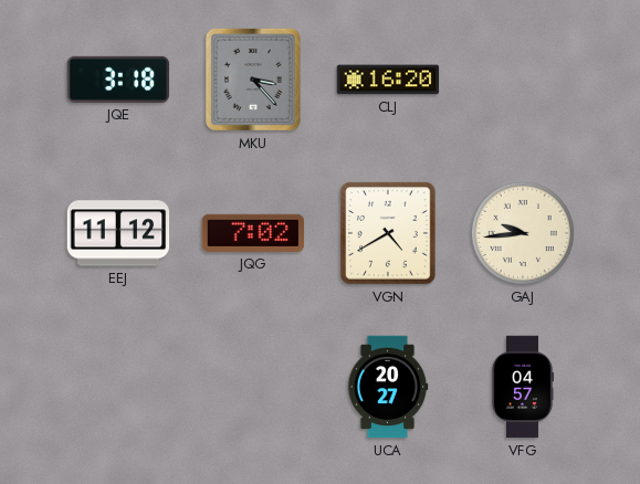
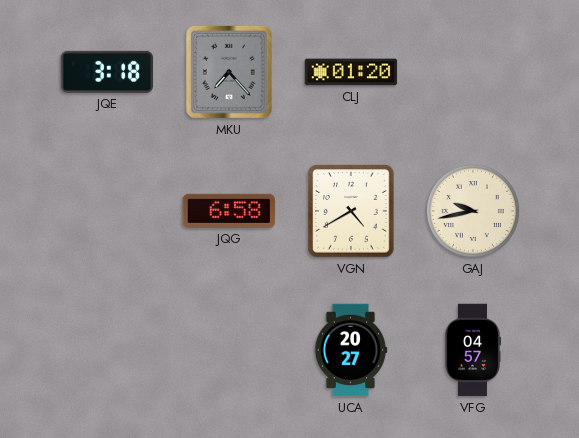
MKU: 3:23 -> 7:23 (229, 72)
CLJ: 16:20 -> 01:20 (351, 72)
EEJ: 11:12 -> none (118, 233)
JQG: 7:02 -> 6:58 (229, 211)
GAJ: 9:44 -> 9:43 (473, 211)
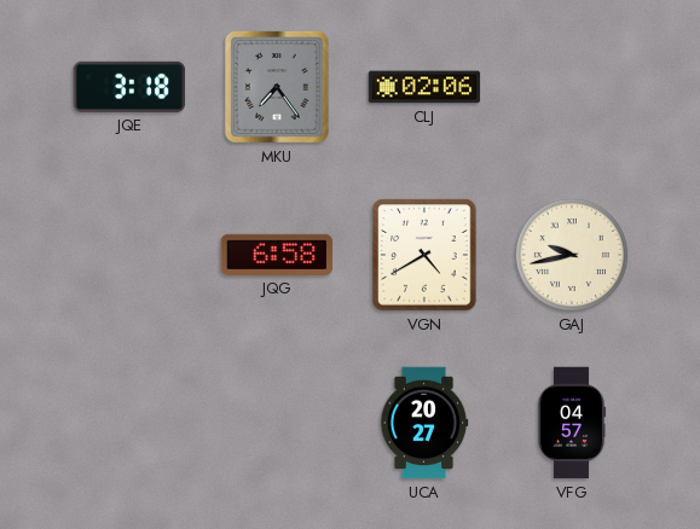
MKU: 7:23 -> 7:24 (277, 87)
CLJ: 01:20 -> 02:06 (424, 87)
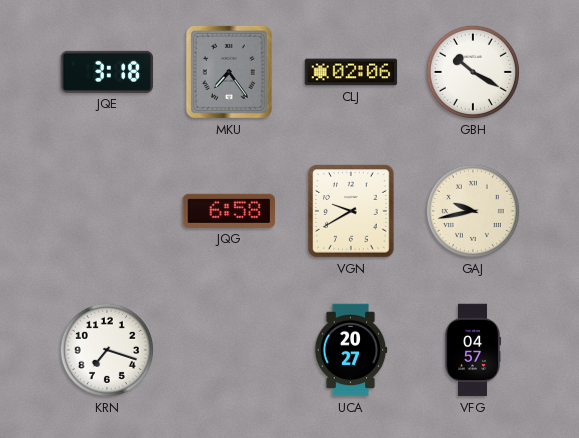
GBH: none -> 10:20 (473, 72)
VGN: 4:40 -> 9:40 (351, 211)
KRN: none -> 7:18 (107, 350)
